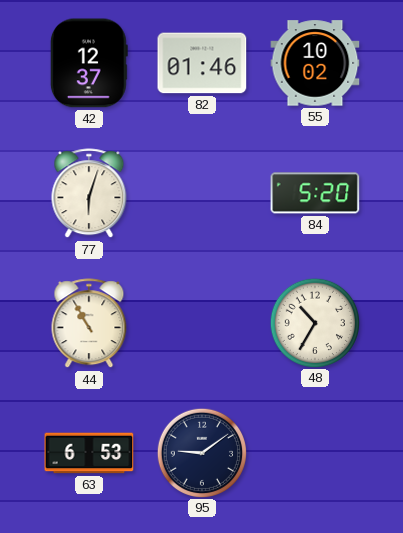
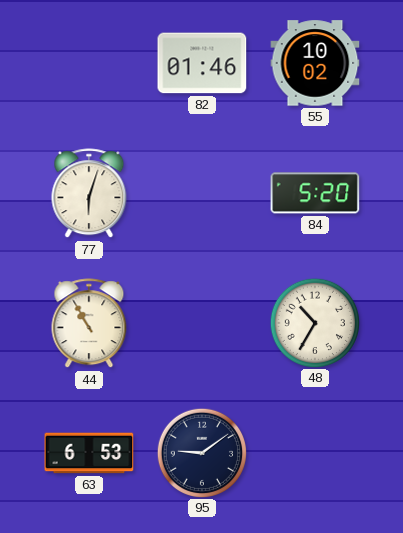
42: 12:37 -> none (89, 63)
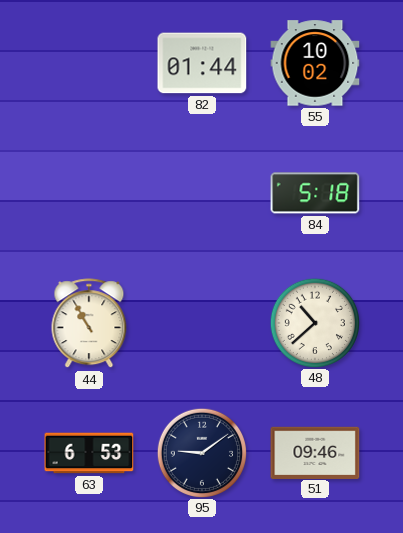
82: 01:46 -> 01:44 (202, 63)
77: 6:03 -> none (89, 194)
84: 5:20 -> 5:18 (315, 193)
48: 10:35 -> 10:38 (314, 322)
51: none -> 09:46 (315, 452)
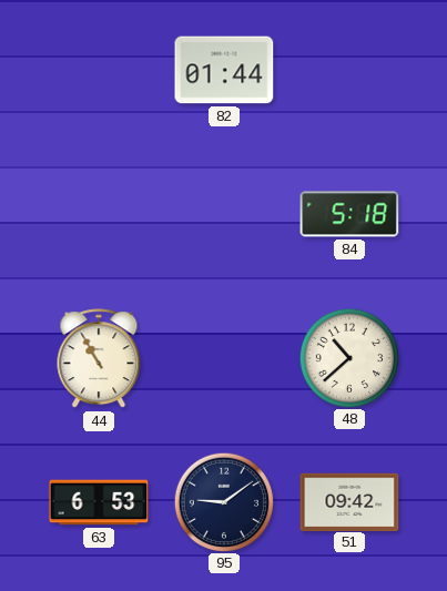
55: 10:02 -> none (315, 63)
51: 09:46 -> 09:42 (349, 501)
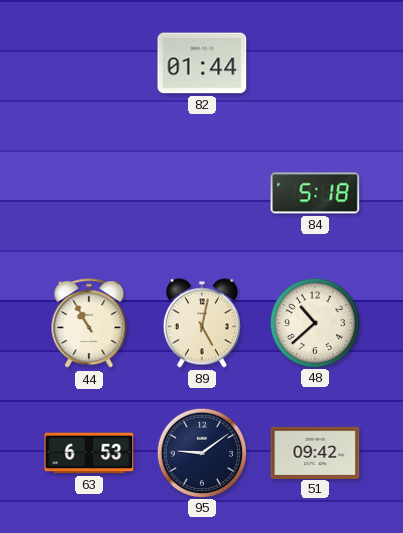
89: none -> 5:02 (202, 323)
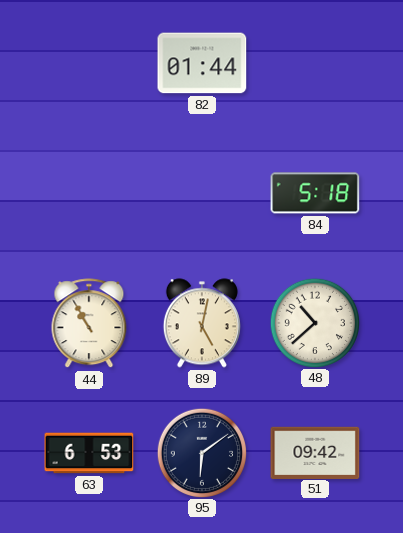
95: 9:09 -> 6:09 (201, 452)
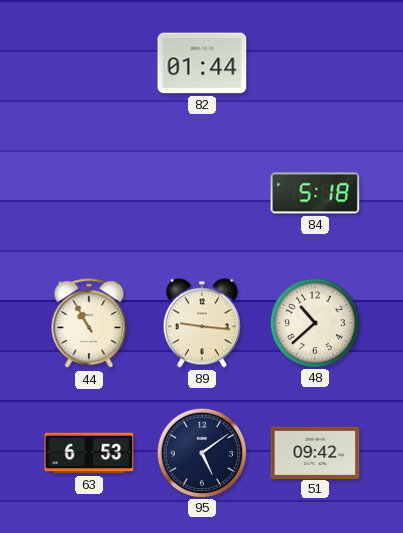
89: 5:02 -> 9:16 (202, 323)
95: 6:09 -> 5:09 (201, 452)
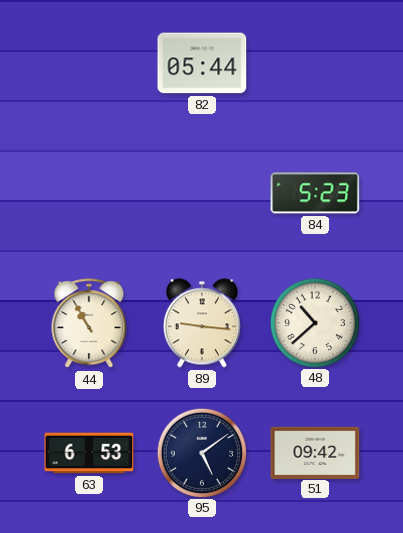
82: 01:44 -> 05:44 (202, 63)
84: 5:18 -> 5:23 (315, 193)
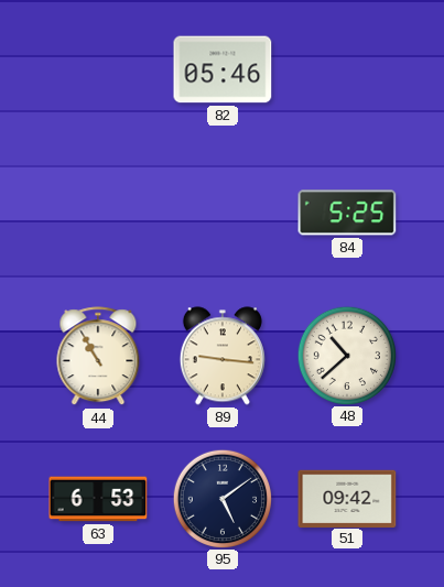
82: 05:44 -> 05:46 (223, 69)
84: 5:23 -> 5:25 (347, 213)
